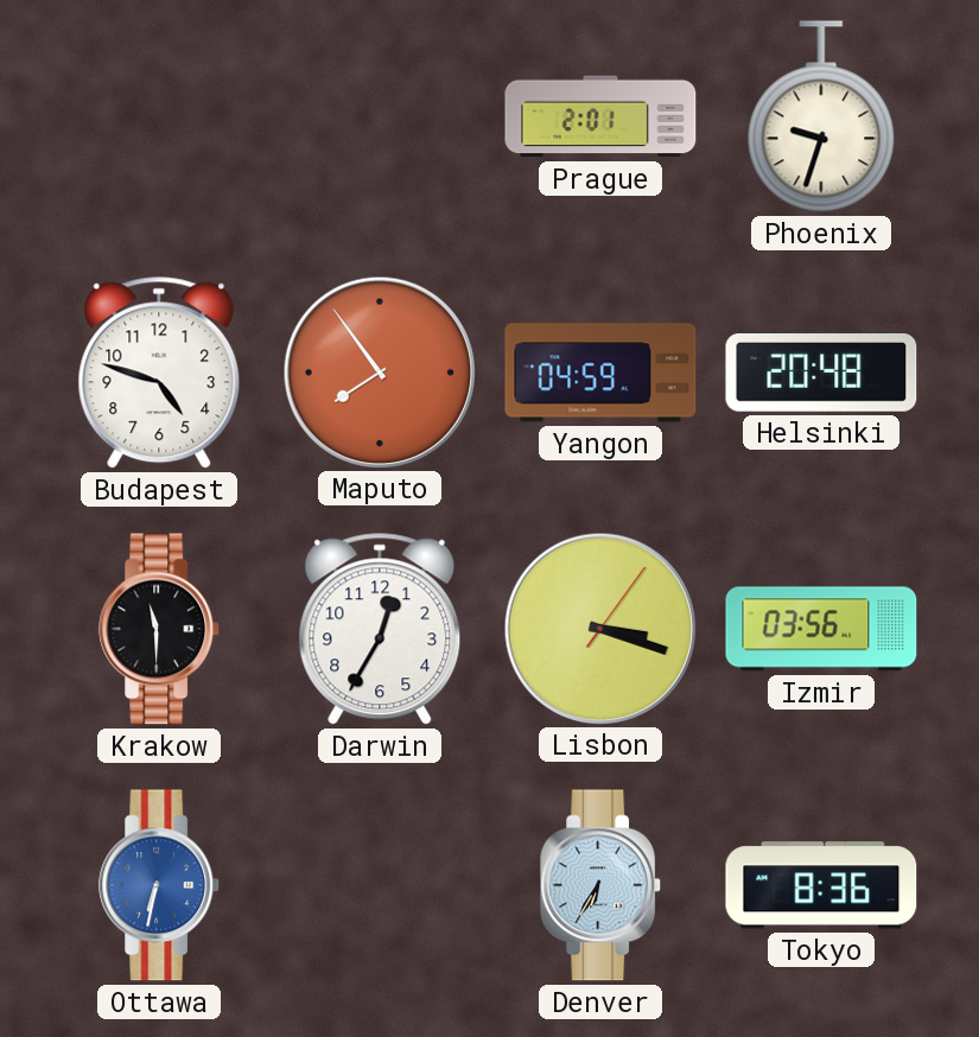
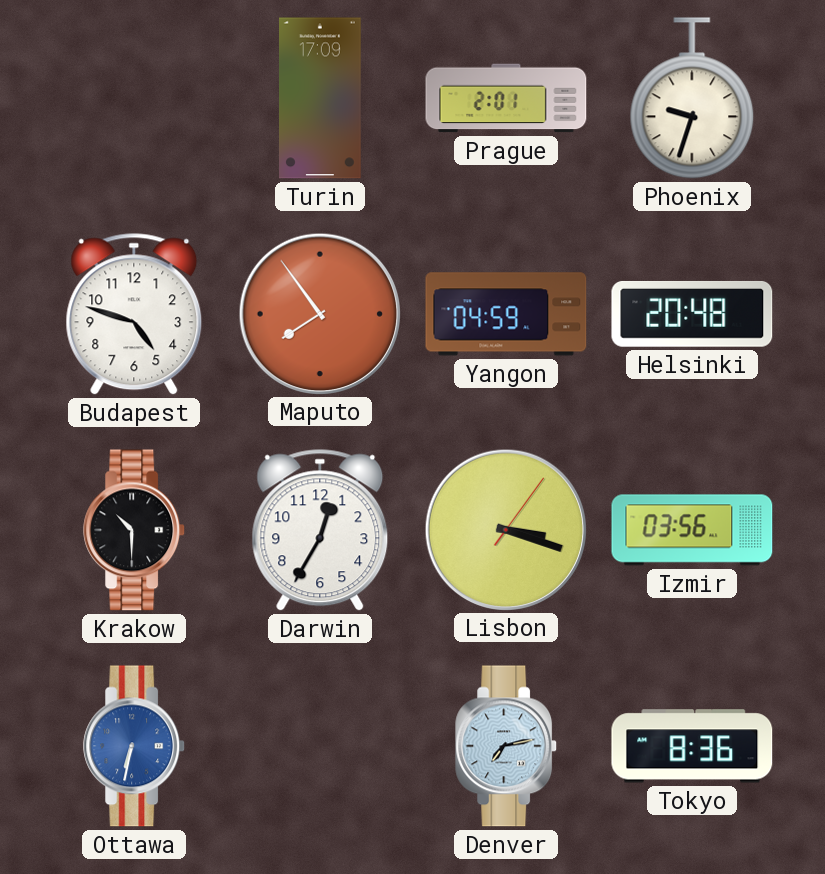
Turin: none -> 17:09 (321, 98)
Krakow: 11:30 -> 10:30 (135, 530)
Denver: 6:35 -> 7:13 (507, 746)
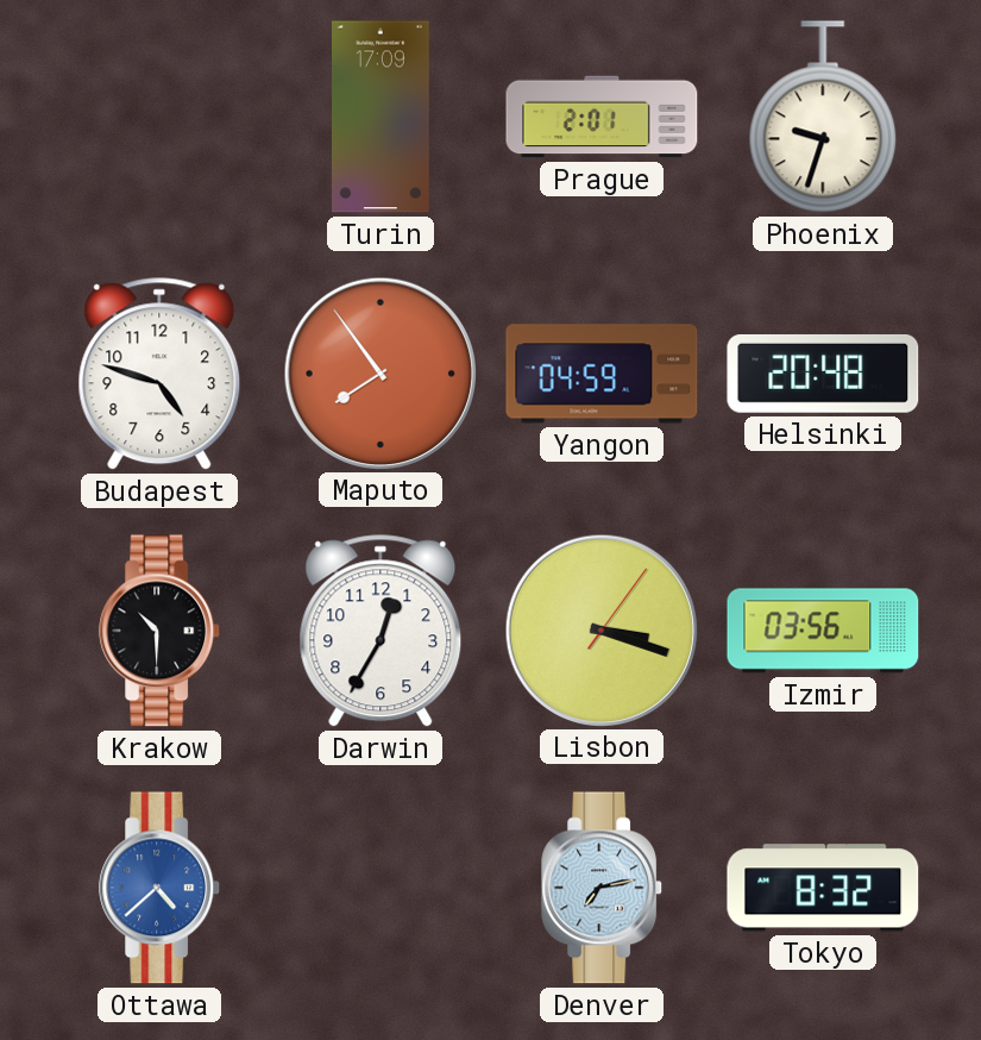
Ottawa: 6:32 -> 4:38 (161, 888)
Tokyo: 8:36 -> 8:32 (823, 888)
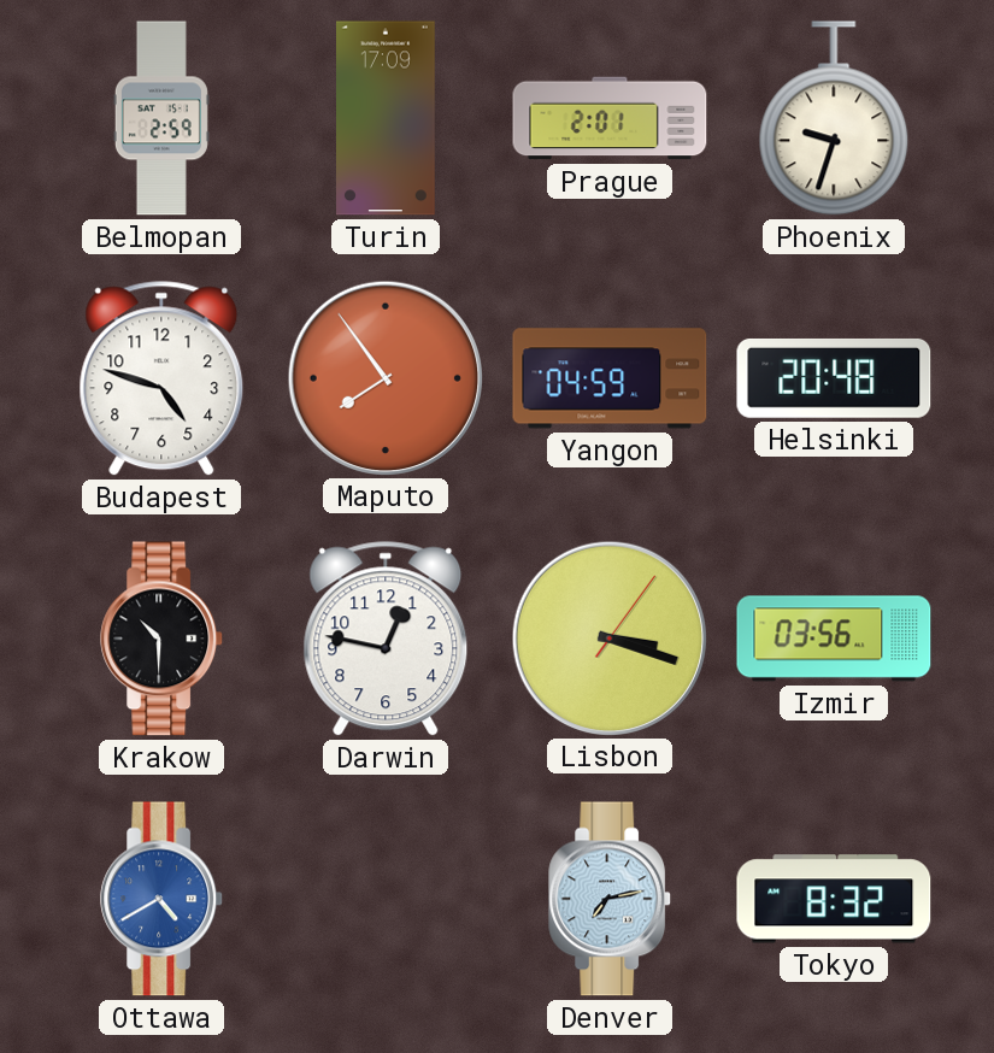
Belmopan: none -> 2:59 (161, 118)
Darwin: 12:35 -> 12:47 (386, 639)
Ottawa: 4:38 -> 4:40 (163, 899)
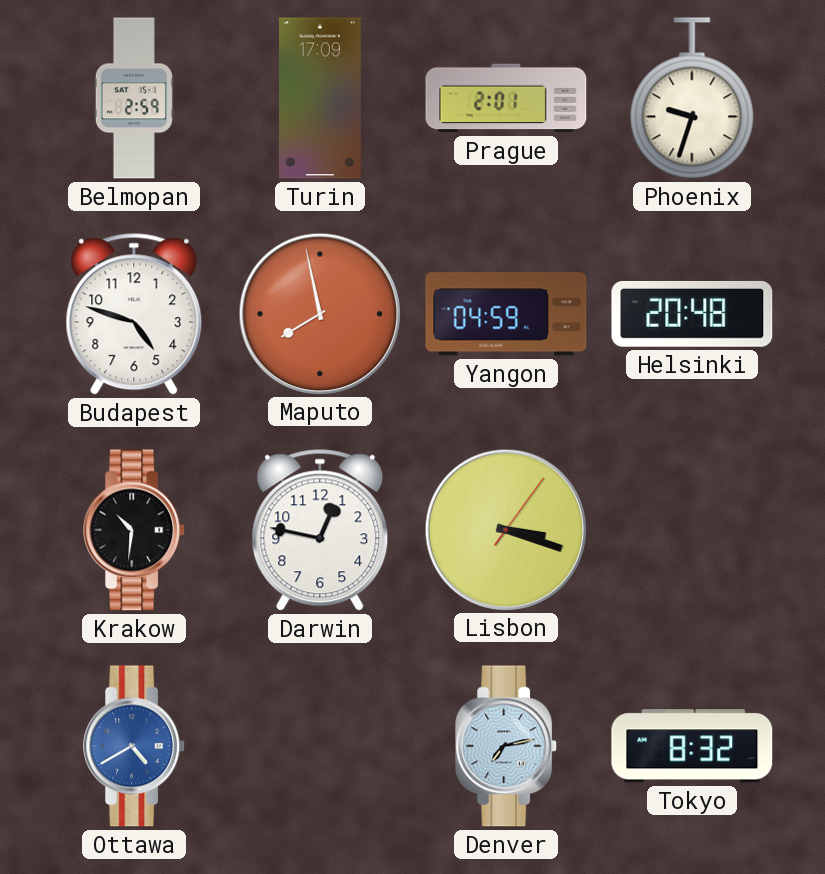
Maputo: 7:54 -> 7:58 (319, 313)
Krakow: 10:30 -> 10:31 (135, 530)
Izmir: 03:56 -> none (834, 639)
